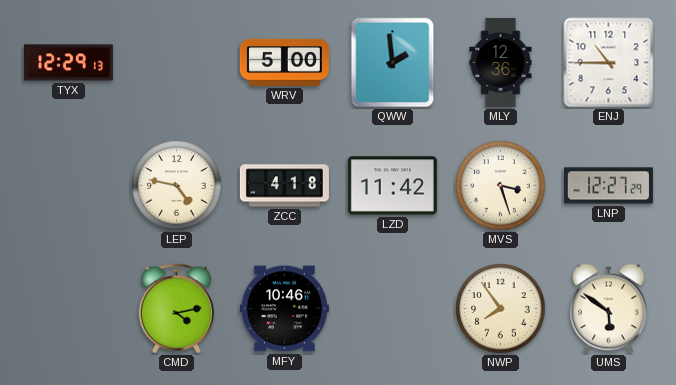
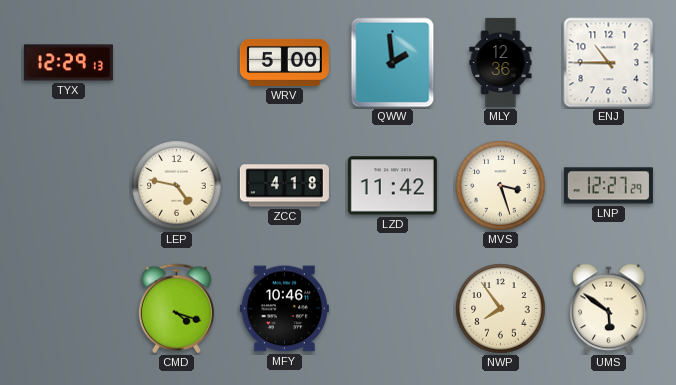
CMD: 4:13 -> 4:18 (176, 309)
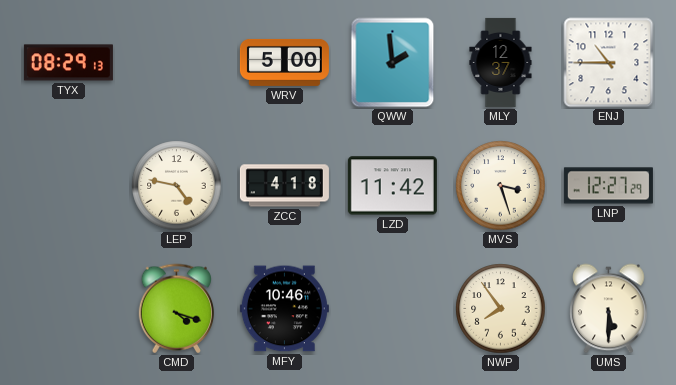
TYX: 12:29 -> 08:29 (68, 63)
MLY: 12:36 -> 12:37 (501, 62)
UMS: 5:51 -> 5:30 (609, 309)
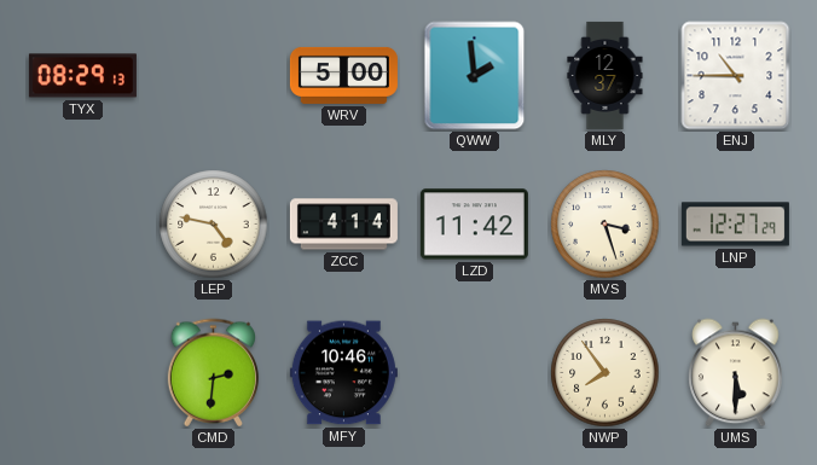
ZCC: 4:18 -> 4:14 (343, 225)
CMD: 4:18 -> 2:31 (213, 373)
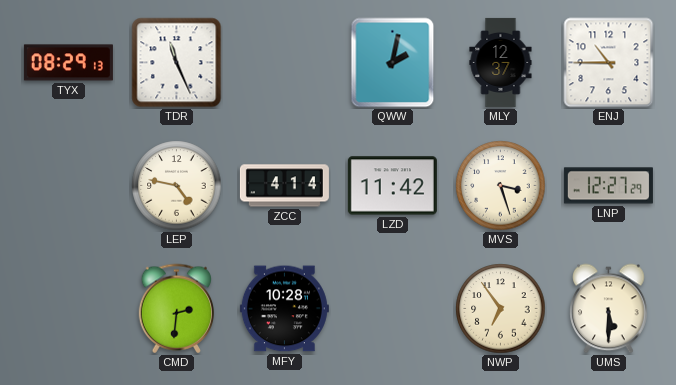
TDR: none -> 11:26 (177, 63)
WRV: 5:00 -> none (343, 75)
QWW: 1:59 -> 2:02 (393, 63)
MFY: 10:46 -> 10:28 (284, 309)
NWP: 7:54 -> 6:54 (501, 309)
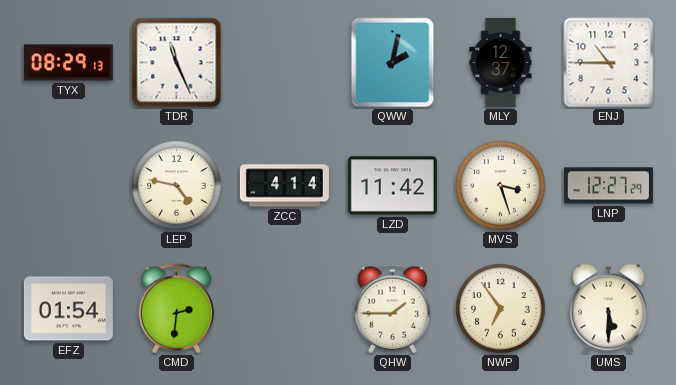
EFZ: none -> 01:54 (68, 309)
MFY: 10:28 -> none (284, 309)
QHW: none -> 1:45 (392, 309)
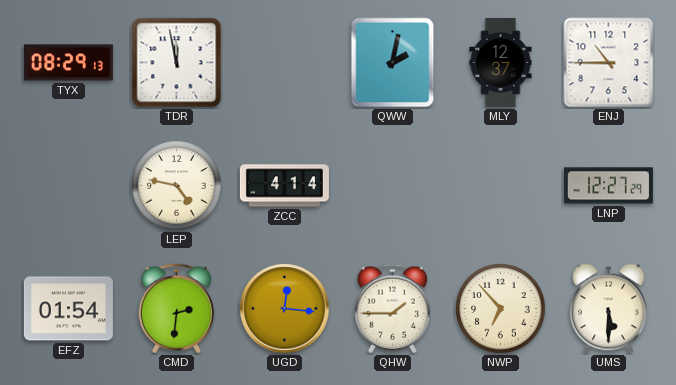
TDR: 11:26 -> 11:58 (177, 63)
LZD: 11:42 -> none (392, 186)
MVS: 3:27 -> none (501, 186)
UGD: none -> 12:16 (285, 309)
NWP: 6:54 -> 6:53 (501, 309)
